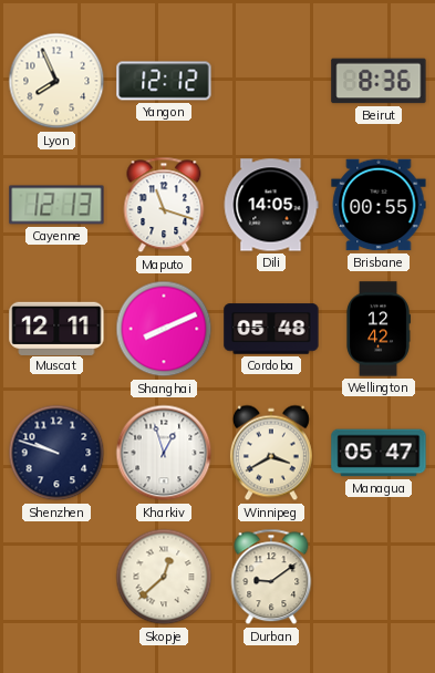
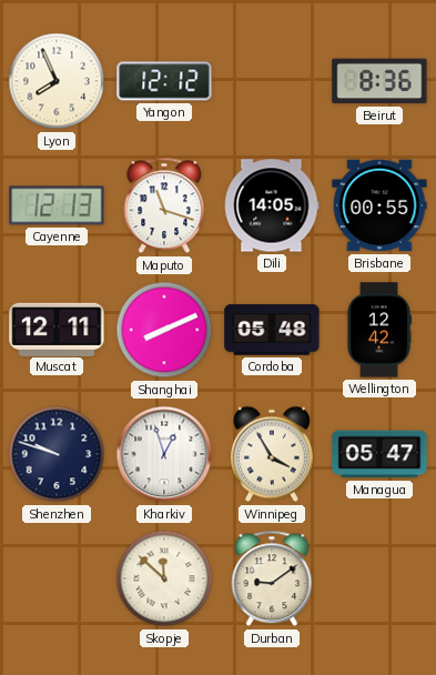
Winnipeg: 3:40 -> 3:55 (272, 454)
Skopje: 12:38 -> 11:52 (164, 578)
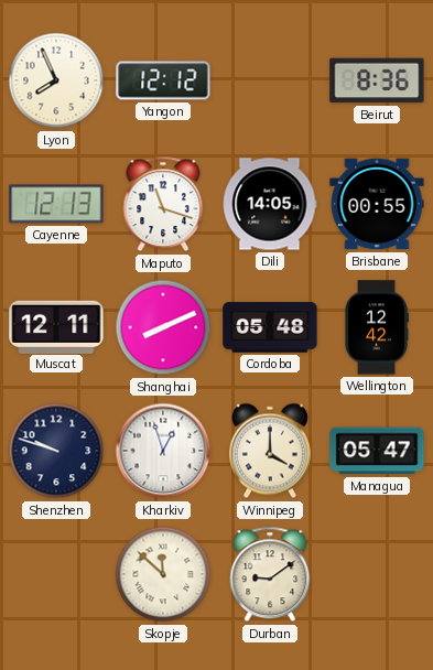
Winnipeg: 3:55 -> 4:00 (270, 451)
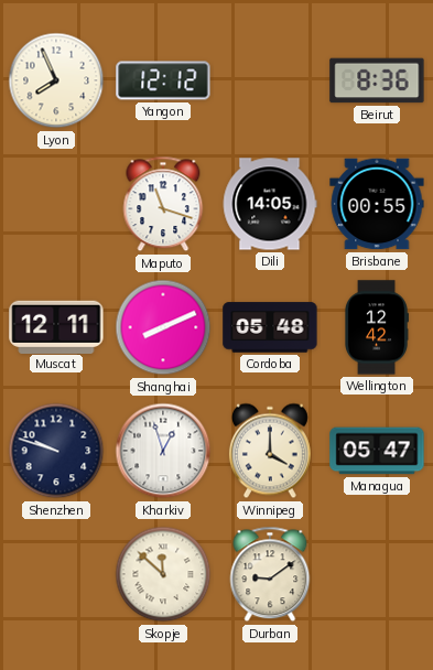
Cayenne: 12:13 -> none (56, 204)
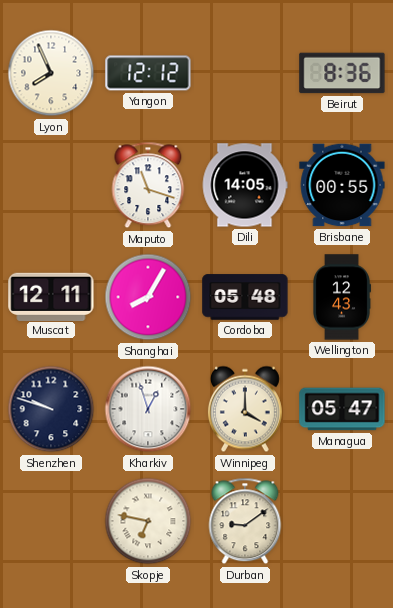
Shanghai: 8:11 -> 8:05 (148, 297)
Wellington: 12:42 -> 12:43 (342, 297)
Skopje: 11:52 -> 6:47 (148, 521)
